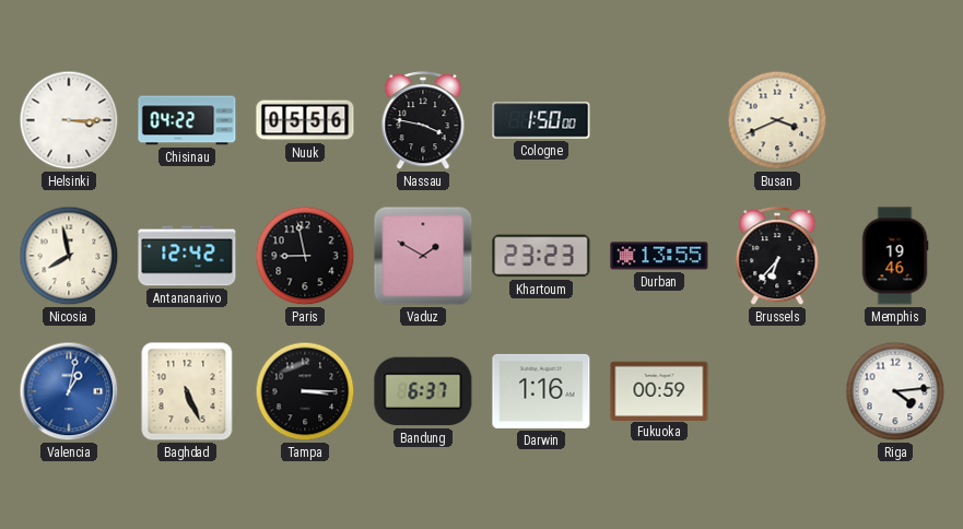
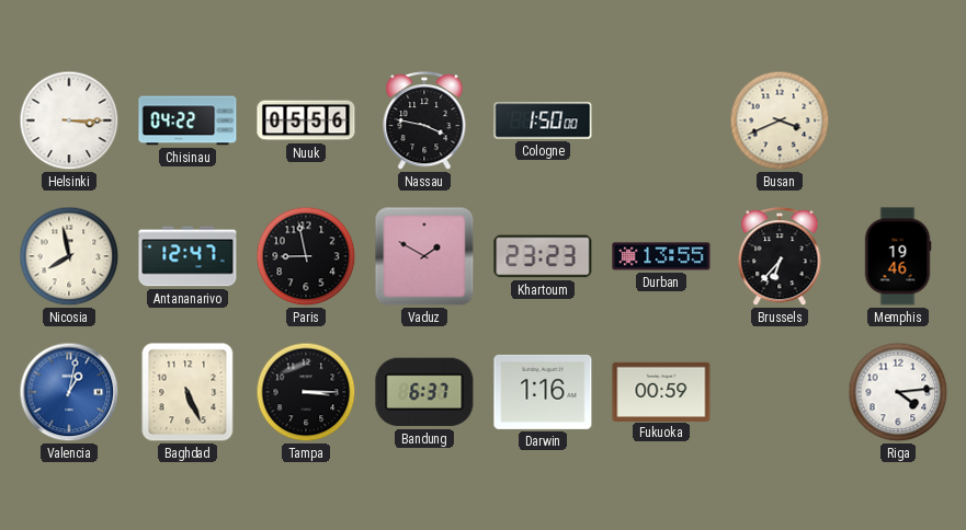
Antananarivo: 12:42 -> 12:47 (187, 256)
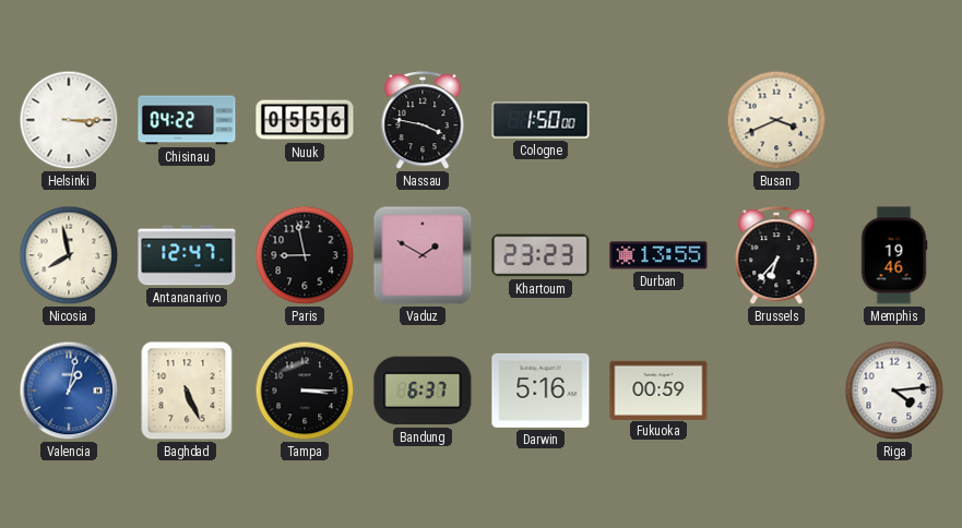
Darwin: 1:16 -> 5:16 (541, 391)
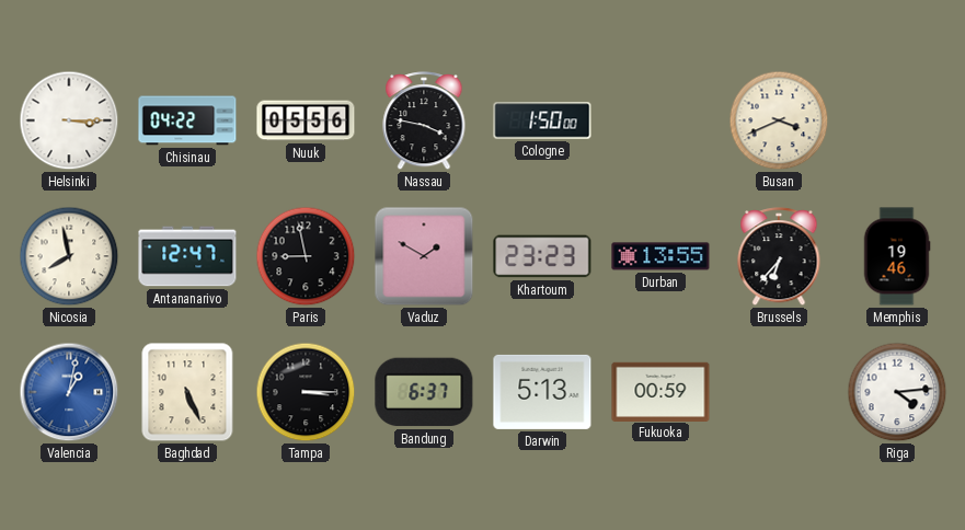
Darwin: 5:16 -> 5:13 (542, 392)
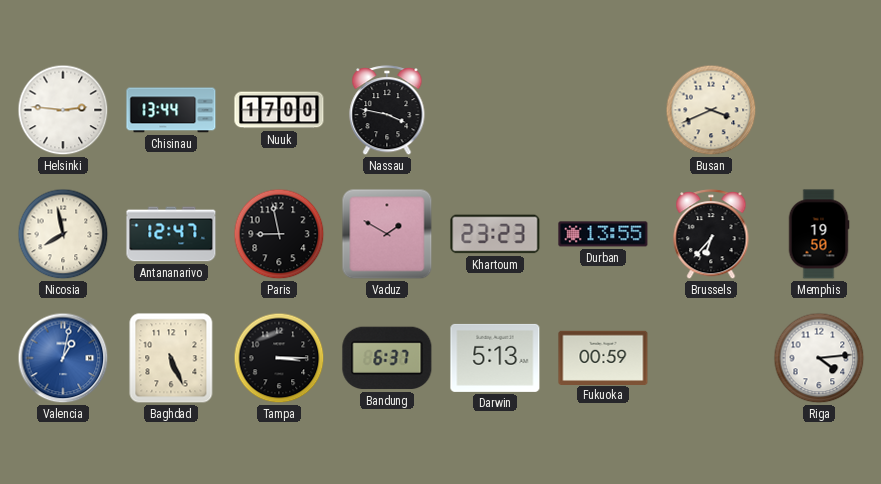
Helsinki: 3:15 -> 2:46 (63, 110)
Chisinau: 04:22 -> 13:44 (171, 110)
Nuuk: 05:56 -> 17:00 (279, 110)
Cologne: 1:50 -> none (542, 120)
Memphis: 19:46 -> 19:50 (819, 234)
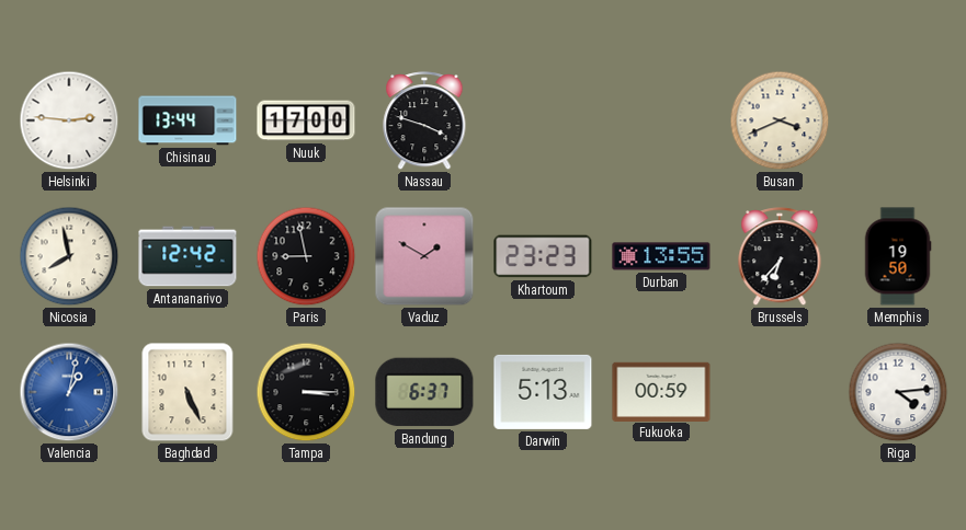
Nassau: 3:47 -> 3:48 (424, 122)
Antananarivo: 12:47 -> 12:42 (187, 256)
